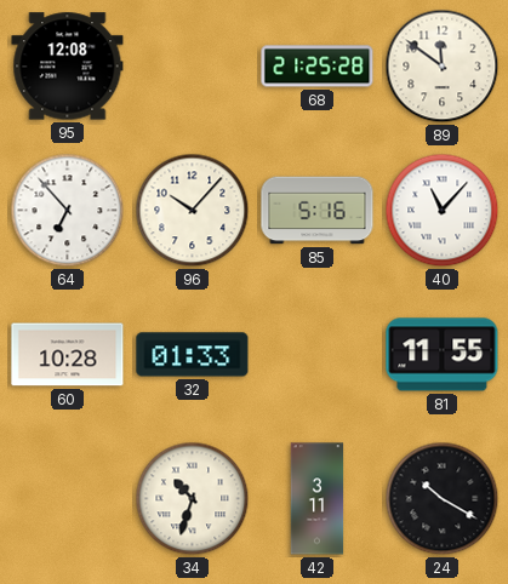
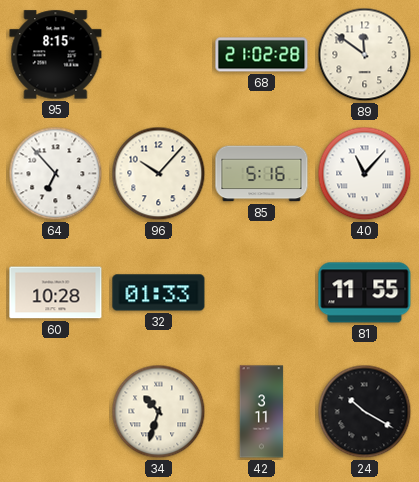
95: 12:08 -> 8:15 (56, 55)
68: 21:25 -> 21:02 (262, 55)
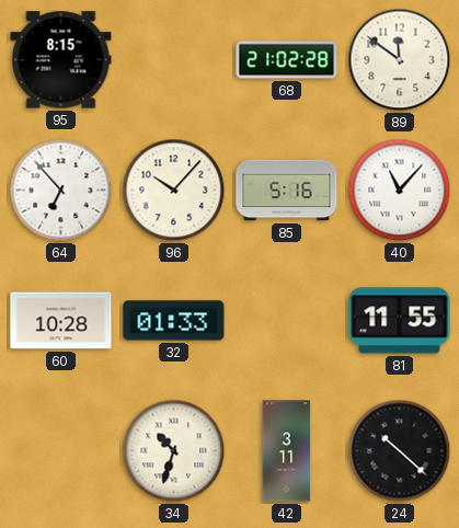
24: 10:20 -> 10:22 (400, 451)
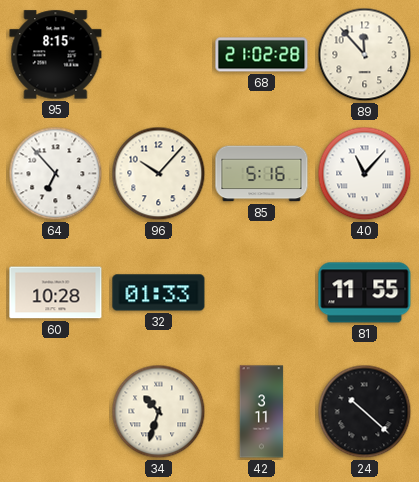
89: 11:51 -> 11:53 (365, 55)
